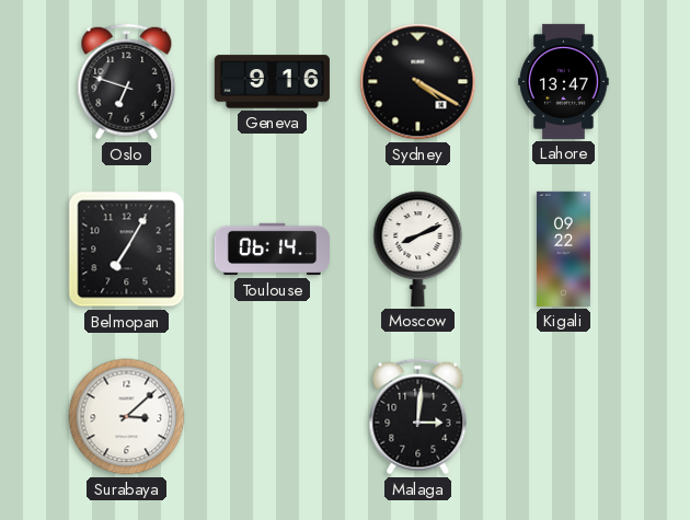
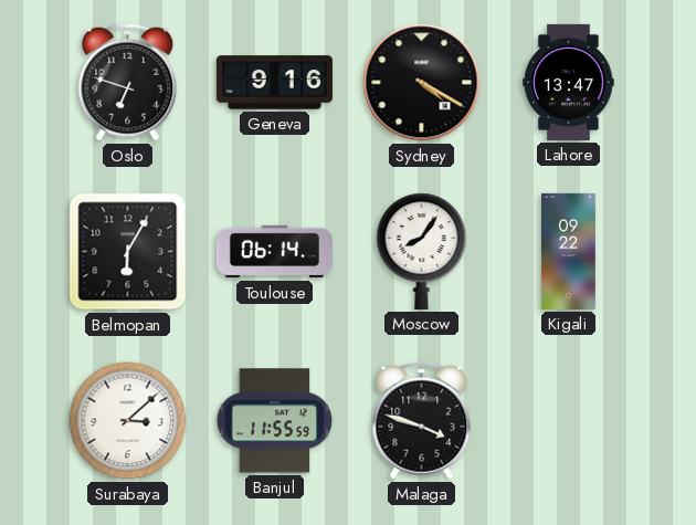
Belmopan: 7:05 -> 6:05 (128, 252)
Moscow: 8:11 -> 8:06 (422, 251)
Banjul: none -> 11:55 (275, 421)
Malaga: 3:01 -> 3:48 (422, 421)
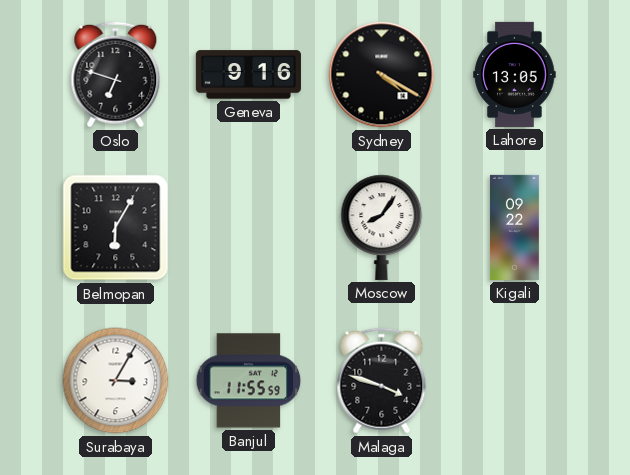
Lahore: 13:47 -> 13:05 (515, 74)
Toulouse: 06:14 -> none (274, 252)
Surabaya: 3:08 -> 3:05 (116, 381)
